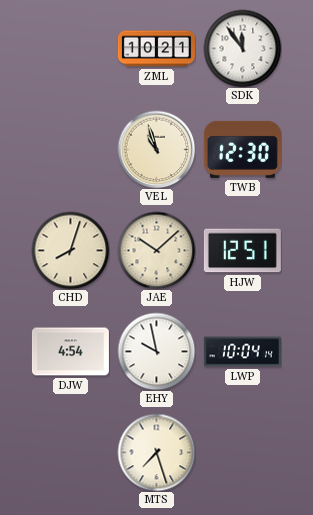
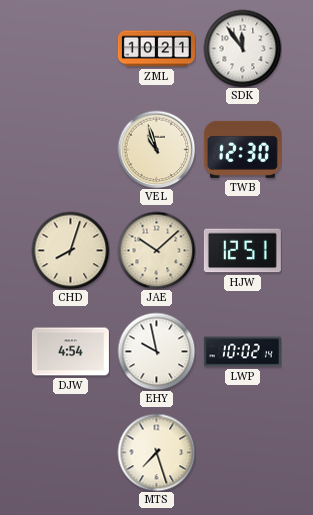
LWP: 10:04 -> 10:02 (242, 352)
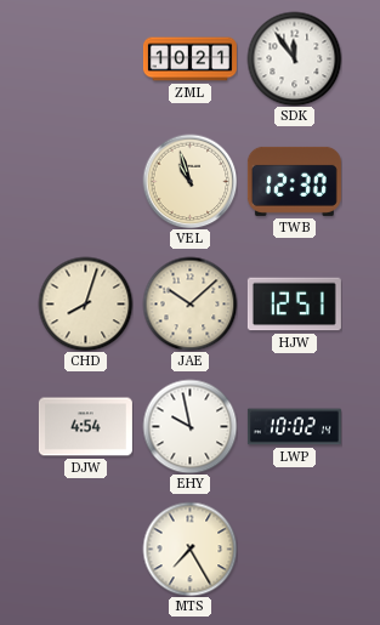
MTS: 7:27 -> 7:25 (189, 549)
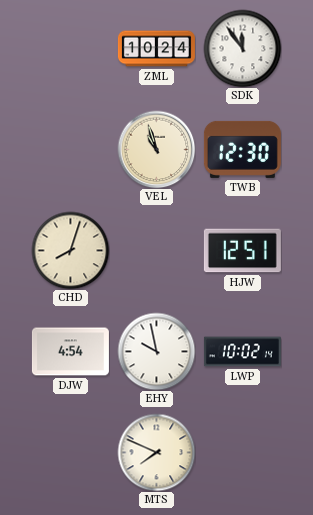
ZML: 10:21 -> 10:24 (156, 49)
JAE: 10:08 -> none (189, 303)
MTS: 7:25 -> 7:49 (156, 452)
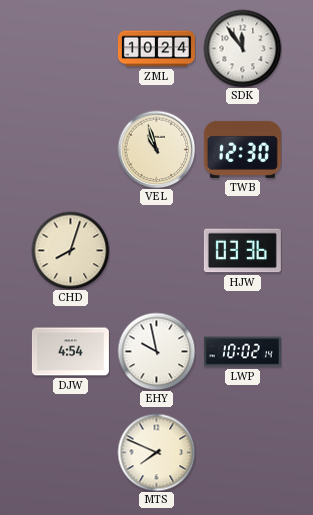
HJW: 12:51 -> 03:36 (242, 251)
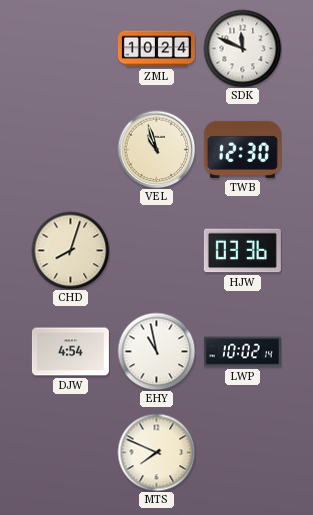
SDK: 11:54 -> 11:49 (242, 48)
EHY: 9:58 -> 10:58 (156, 351)
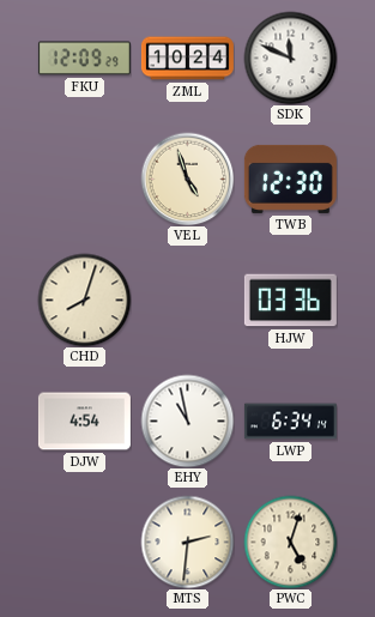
FKU: none -> 12:09 (84, 59)
VEL: 10:57 -> 4:57 (187, 179)
LWP: 10:02 -> 6:34 (290, 422)
MTS: 7:49 -> 2:31 (187, 542)
PWC: none -> 5:03 (290, 542)
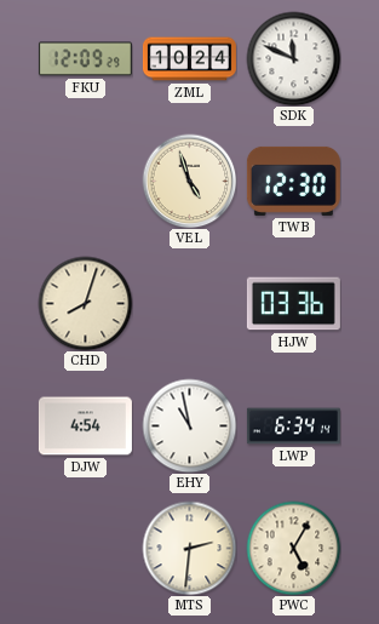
PWC: 5:03 -> 5:05 (293, 548)
